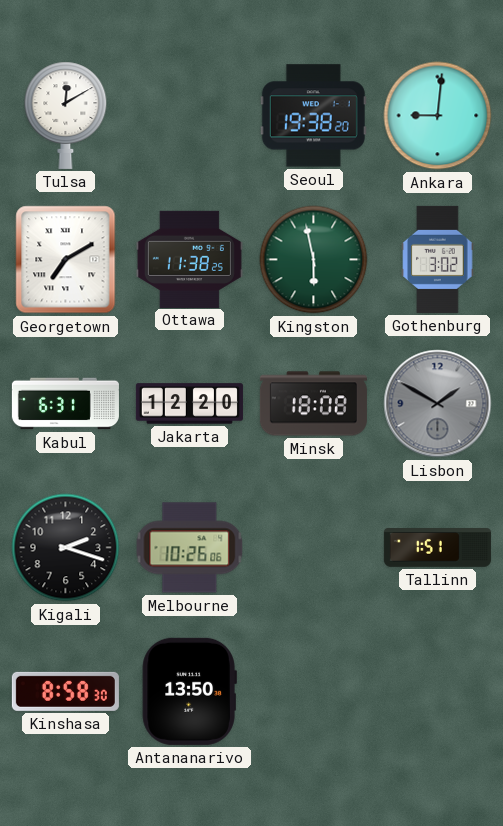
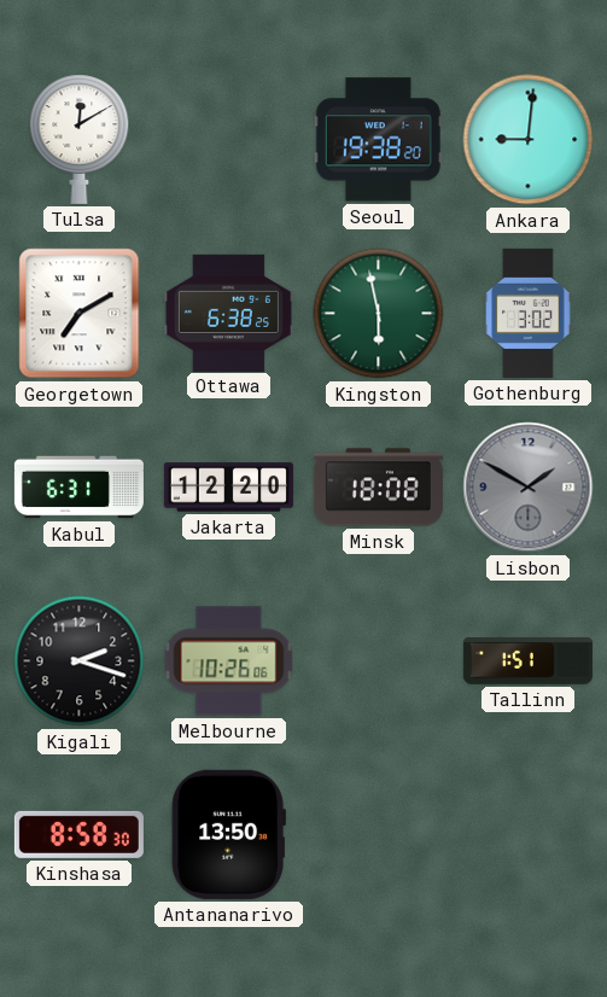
Ottawa: 11:38 -> 6:38 (228, 313)
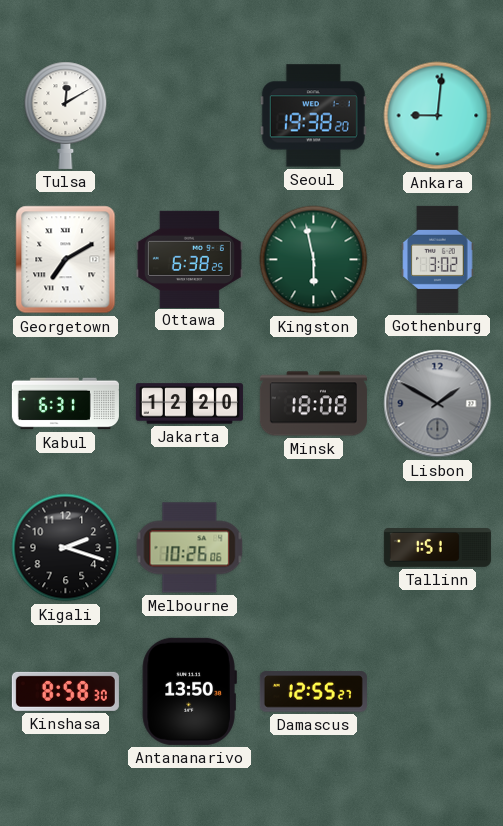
Damascus: none -> 12:55 (313, 692)
